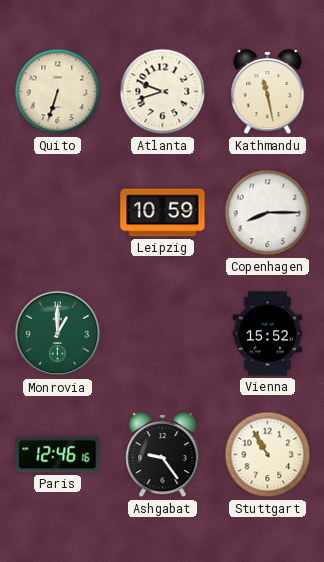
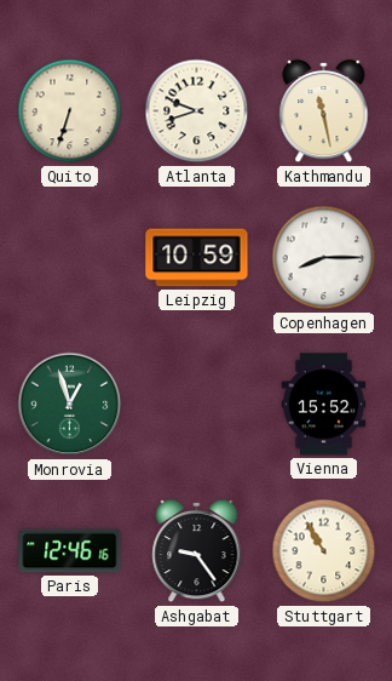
Monrovia: 1:00 -> 12:57 (70, 405)
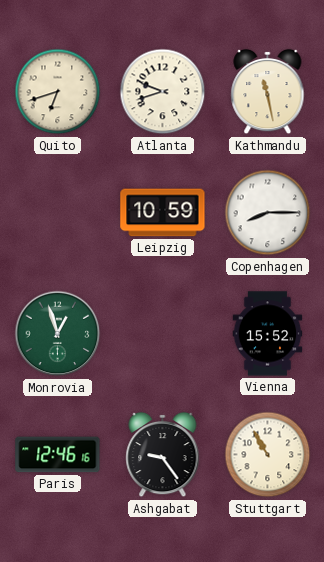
Quito: 6:33 -> 6:42 (58, 92)
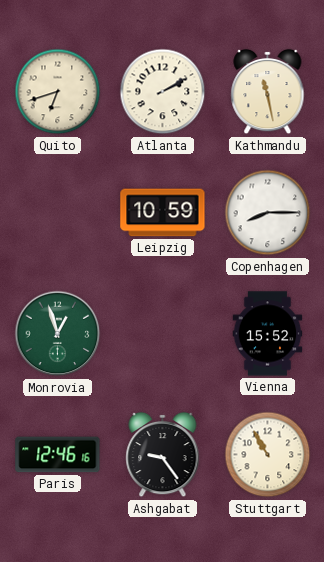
Atlanta: 9:42 -> 2:10 (163, 92)
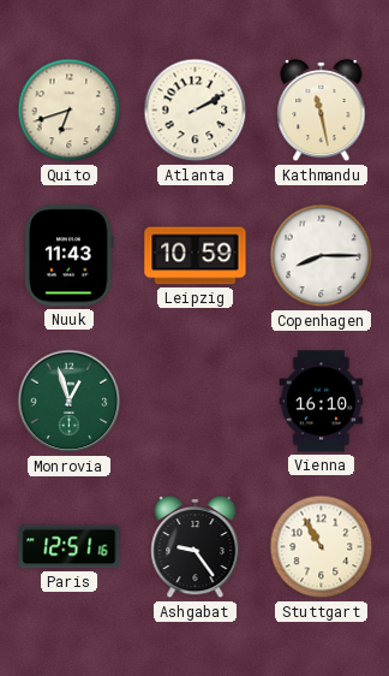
Nuuk: none -> 11:43 (70, 256)
Vienna: 15:52 -> 16:10 (322, 402)
Paris: 12:46 -> 12:51 (70, 547)
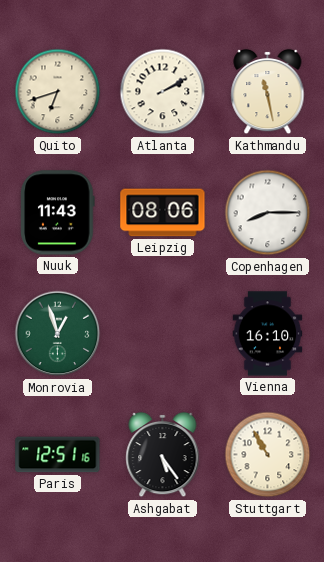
Leipzig: 10:59 -> 08:06 (163, 213)
Ashgabat: 9:24 -> 5:24 (163, 455)
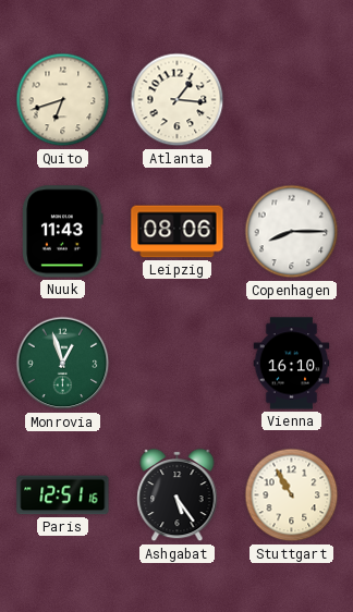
Atlanta: 2:10 -> 1:16 (178, 100)
Kathmandu: 11:28 -> none (268, 92)
